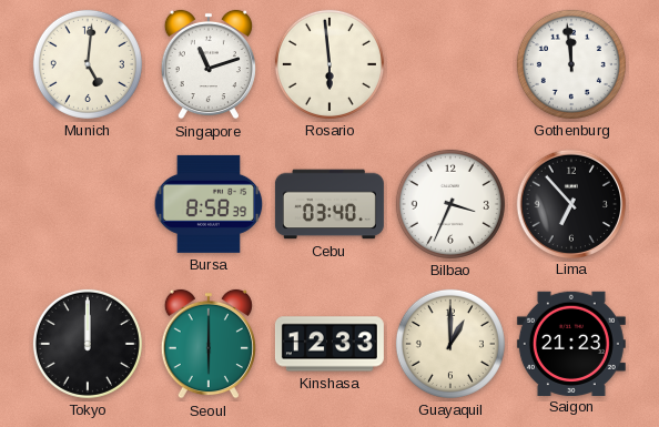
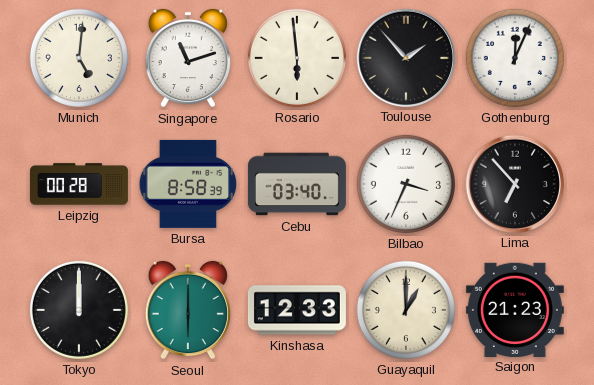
Toulouse: none -> 1:53 (405, 57)
Gothenburg: 11:59 -> 12:04 (515, 58)
Leipzig: none -> 00:28 (79, 184)
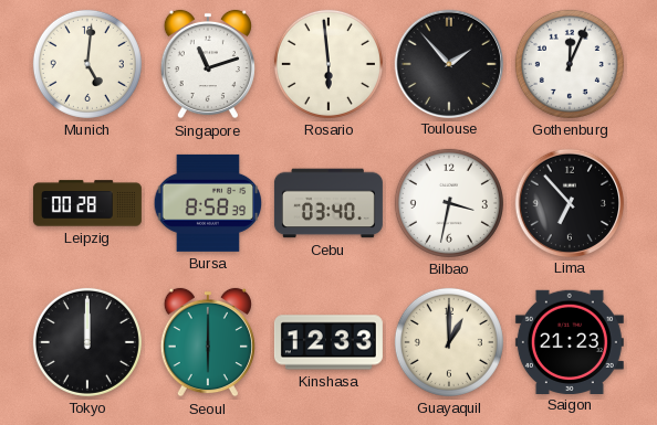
Bilbao: 3:34 -> 3:32 (449, 203)
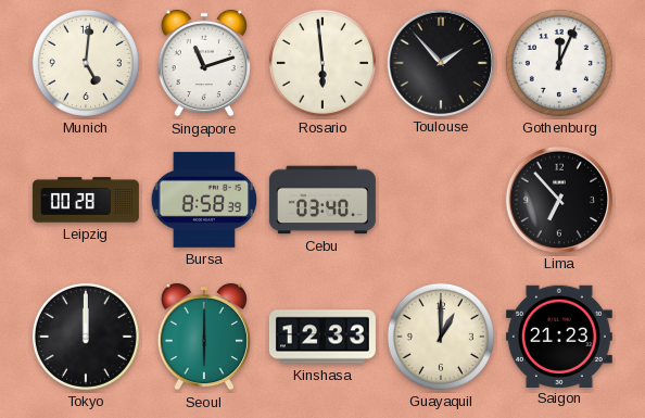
Bilbao: 3:32 -> none (449, 203)
